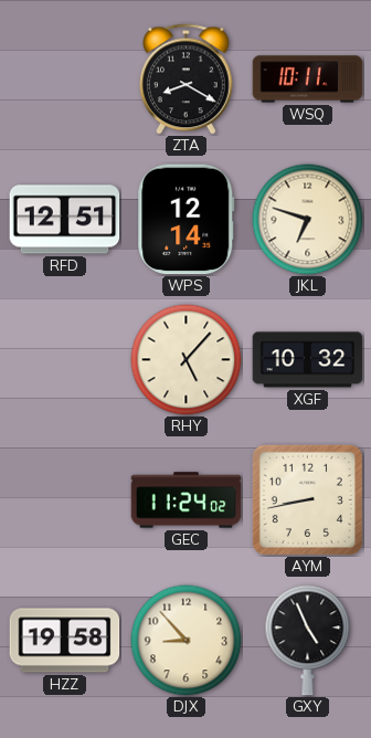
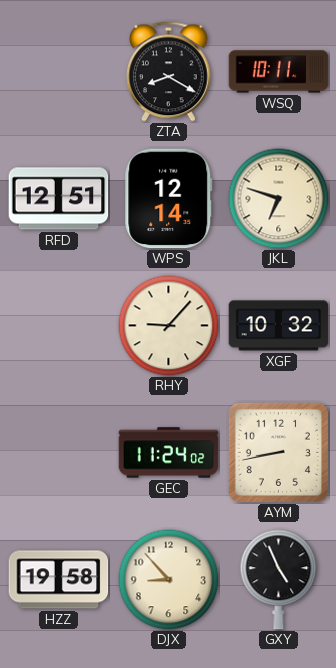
RHY: 5:07 -> 9:07 (169, 326)
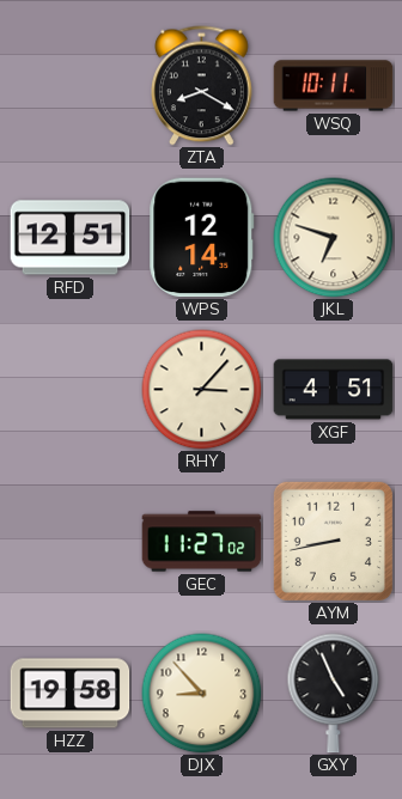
RHY: 9:07 -> 3:07 (202, 390)
XGF: 10:32 -> 4:51 (334, 390)
GEC: 11:24 -> 11:27 (202, 542)
